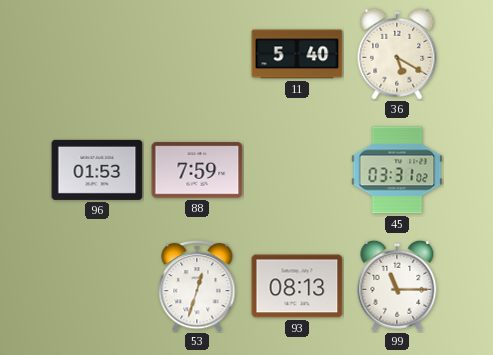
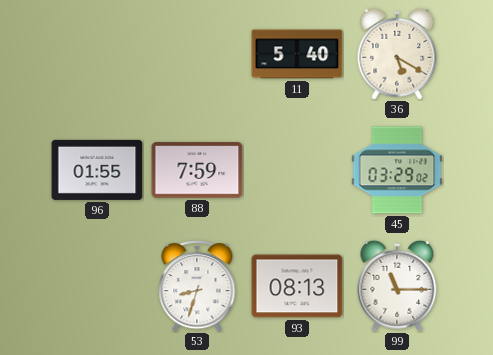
96: 01:53 -> 01:55 (97, 170)
45: 03:31 -> 03:29 (397, 170)
53: 12:33 -> 8:33 (197, 286)
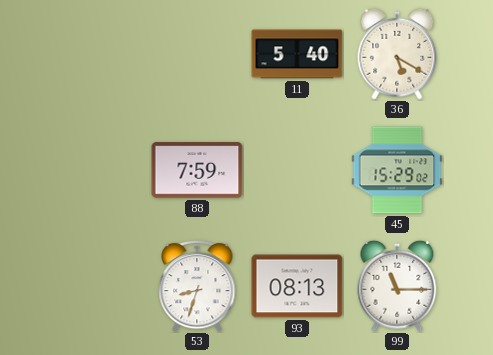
96: 01:55 -> none (97, 170)
45: 03:29 -> 15:29 (397, 170)
